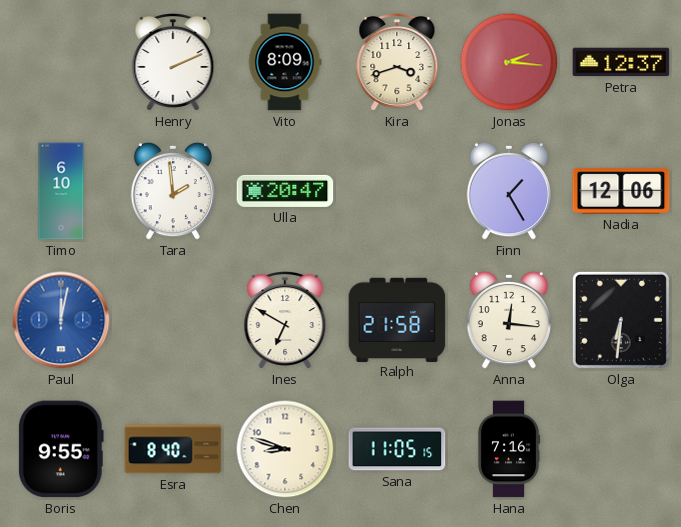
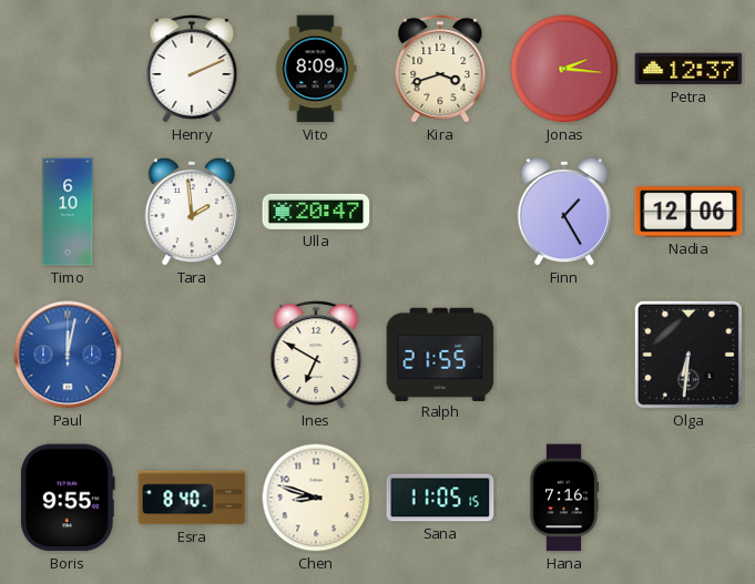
Ralph: 21:58 -> 21:55 (440, 354)
Anna: 12:16 -> none (508, 320)
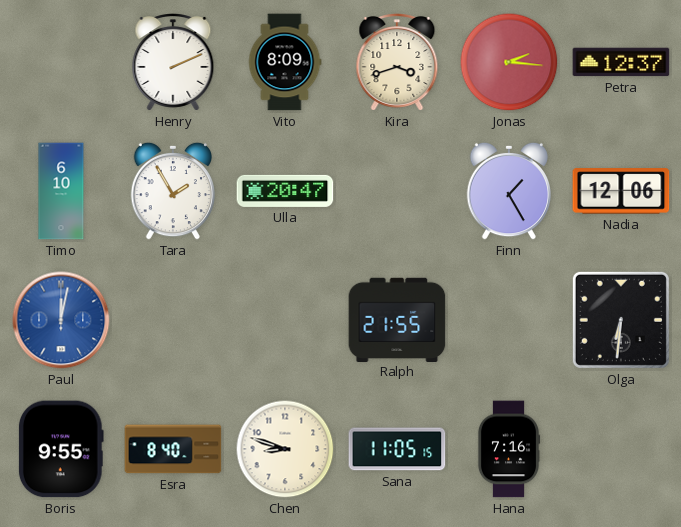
Tara: 1:59 -> 1:55 (172, 191)
Ines: 6:50 -> none (316, 356)
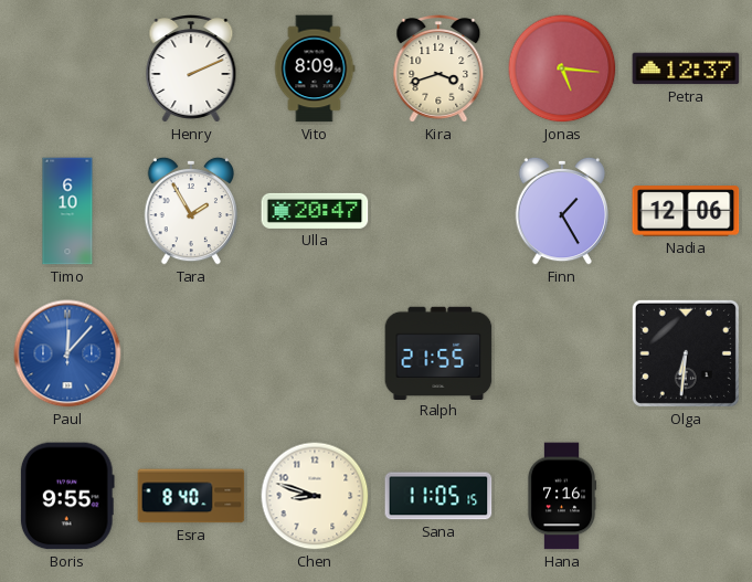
Jonas: 2:16 -> 5:16 (562, 68)
Paul: 12:02 -> 12:07 (67, 353)
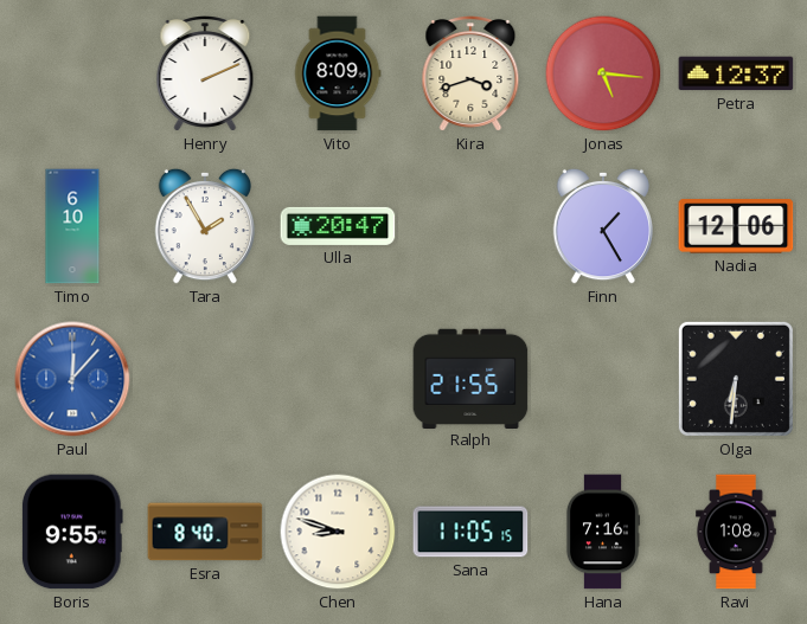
Ravi: none -> 1:08 (736, 532)
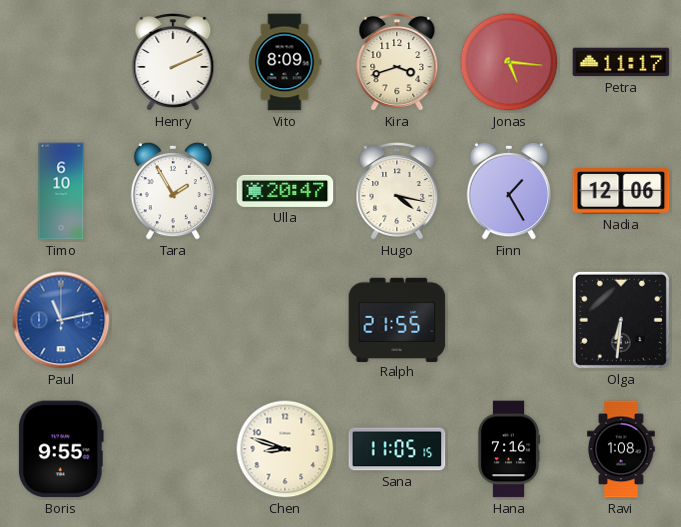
Petra: 12:37 -> 11:17 (621, 62)
Hugo: none -> 4:17 (397, 192)
Paul: 12:07 -> 11:13 (61, 320)
Esra: 8:40 -> none (205, 532)
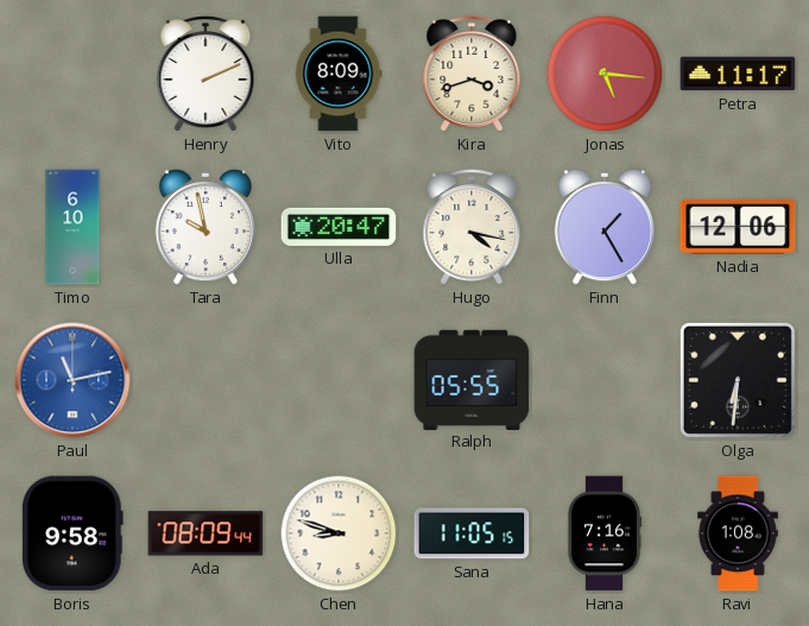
Tara: 1:55 -> 9:58 (204, 227)
Ralph: 21:55 -> 05:55 (472, 379)
Boris: 9:55 -> 9:58 (72, 533)
Ada: none -> 08:09 (206, 533)
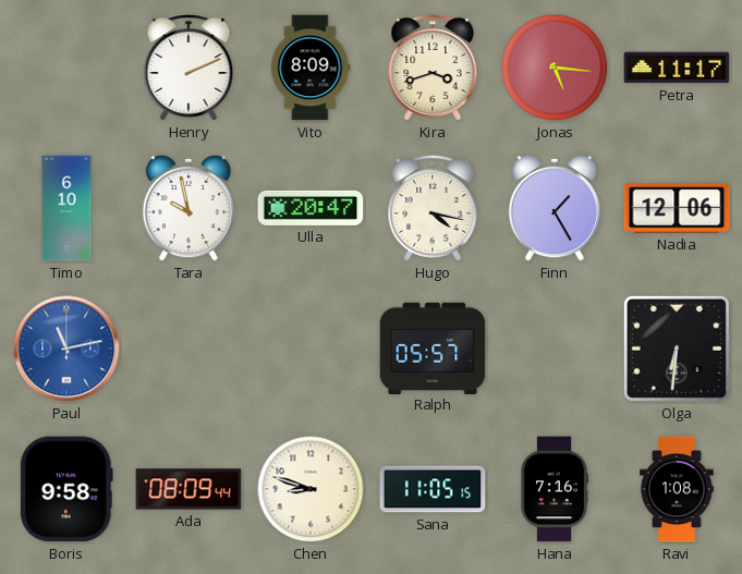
Ralph: 05:55 -> 05:57 (433, 347)
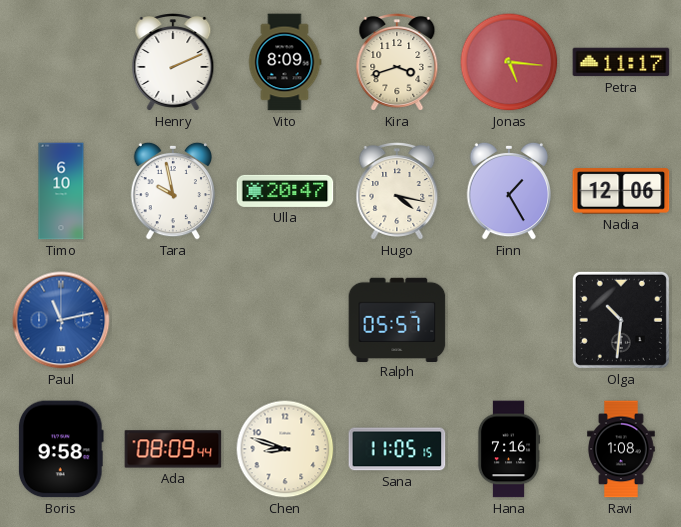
Olga: 6:31 -> 10:31 (621, 320)
